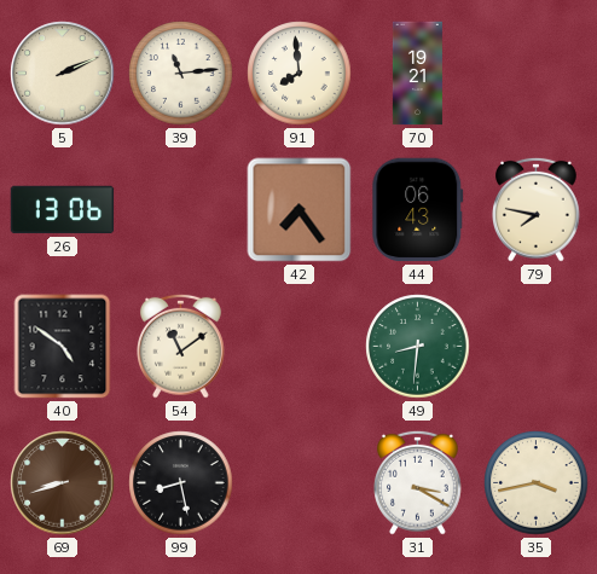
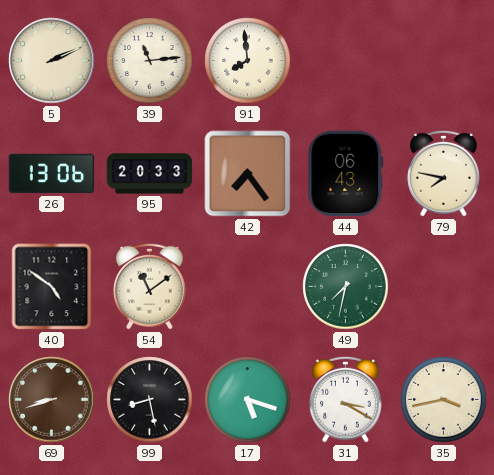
70: 19:21 -> none (417, 74)
95: none -> 20:33 (150, 174)
49: 8:31 -> 7:32 (346, 287)
17: none -> 5:18 (248, 400)
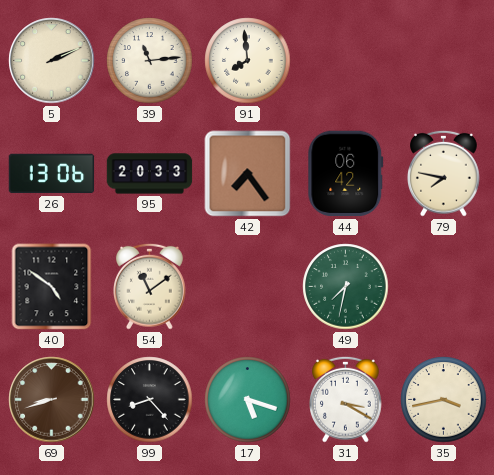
44: 06:43 -> 06:42 (346, 174)
99: 8:28 -> 8:23 (150, 400)
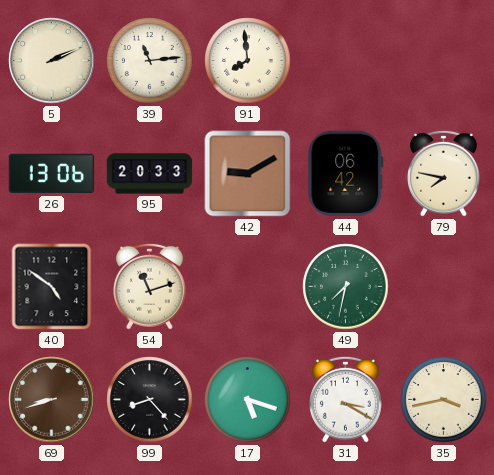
42: 7:24 -> 9:10 (248, 174)
54: 11:09 -> 11:12 (150, 286)
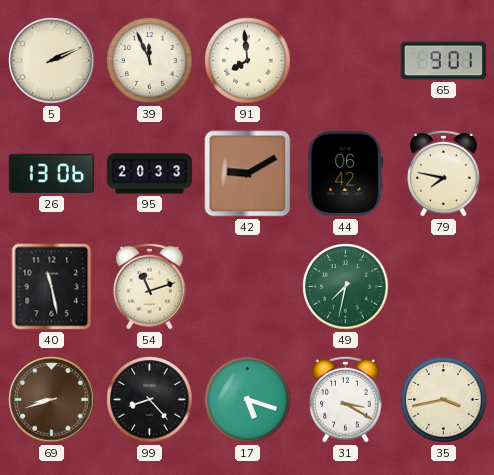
39: 11:14 -> 11:56 (150, 61)
65: none -> 9:01 (444, 61)
40: 4:51 -> 11:28 (52, 287)
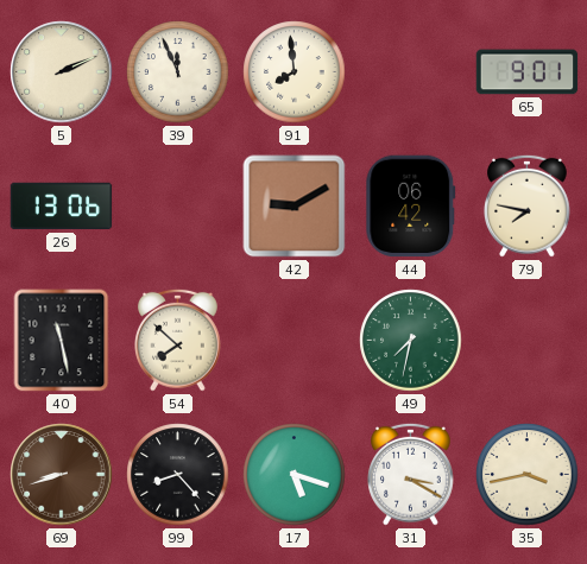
95: 20:33 -> none (150, 174)
54: 11:12 -> 7:52 (178, 340)
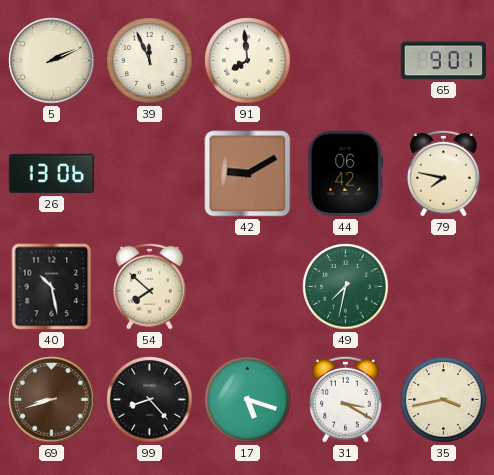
40: 11:28 -> 10:28 (52, 287)
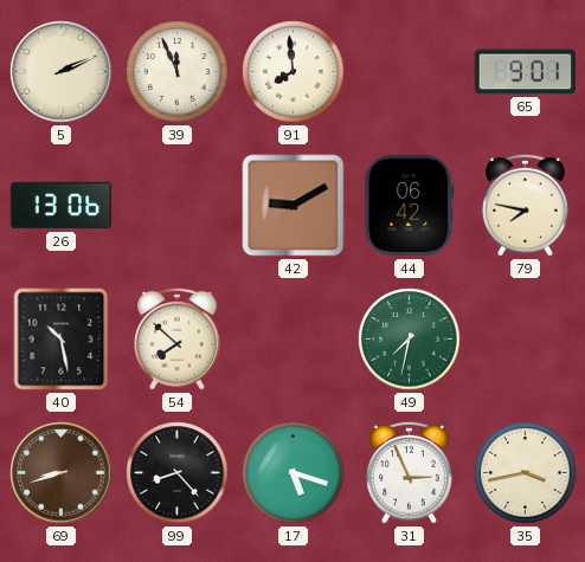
31: 3:20 -> 2:56 (410, 472)
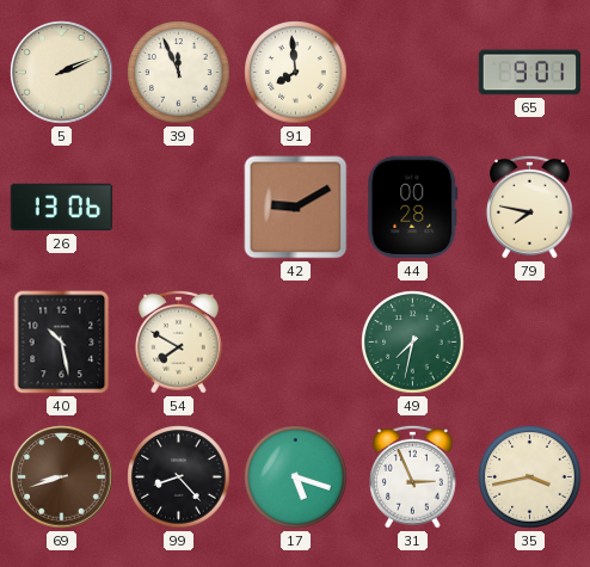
44: 06:42 -> 00:28 (413, 208)
54: 7:52 -> 7:50 (179, 341)
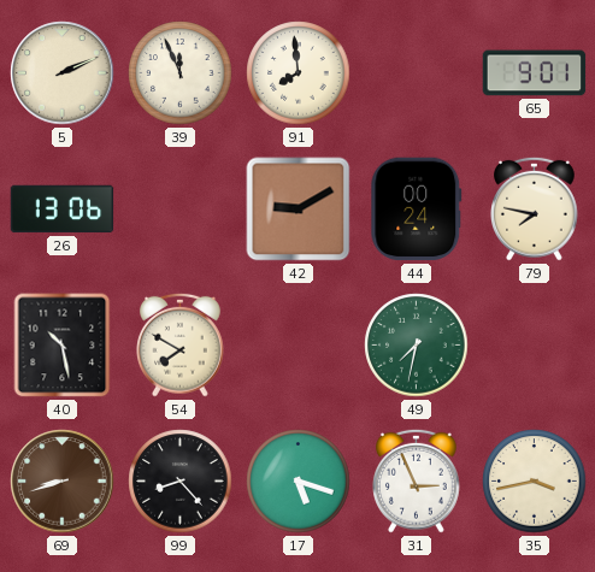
44: 00:28 -> 00:24 (417, 210)
